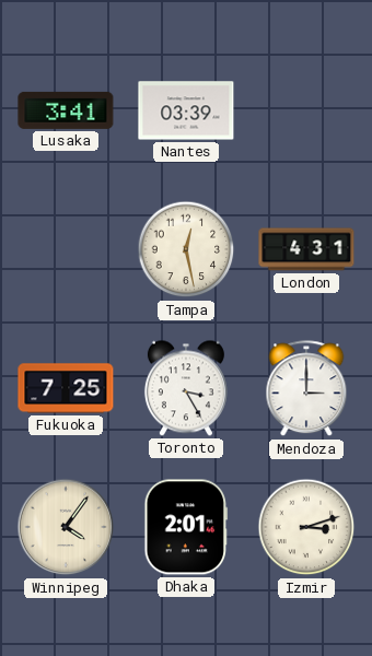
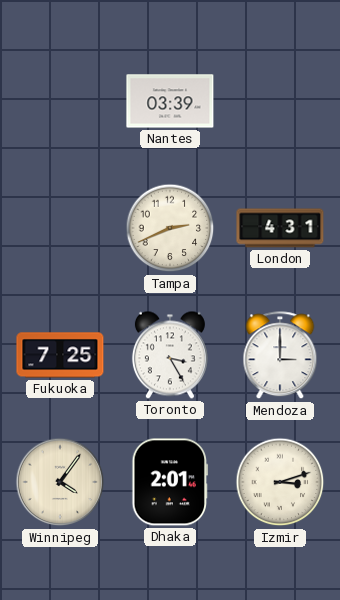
Lusaka: 3:41 -> none (66, 110)
Tampa: 12:28 -> 2:41 (170, 228)
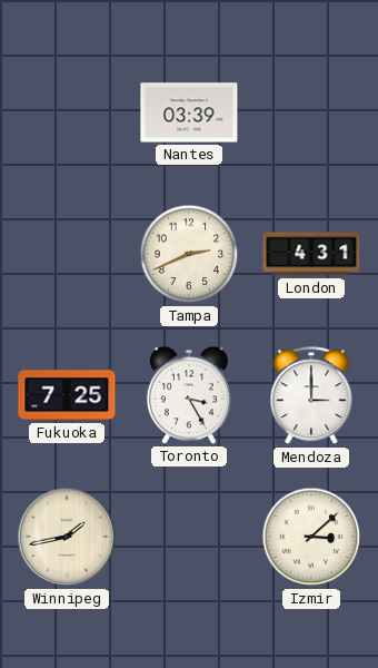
Winnipeg: 4:06 -> 1:43 (67, 537)
Dhaka: 2:01 -> none (170, 482)
Izmir: 3:12 -> 3:08 (311, 537)
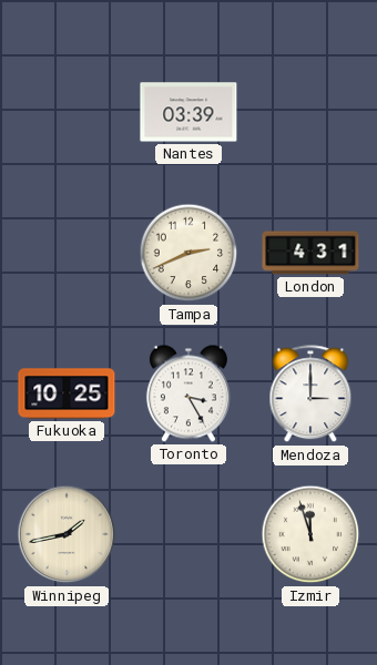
Fukuoka: 7:25 -> 10:25 (67, 393)
Izmir: 3:08 -> 11:57 (310, 534)
